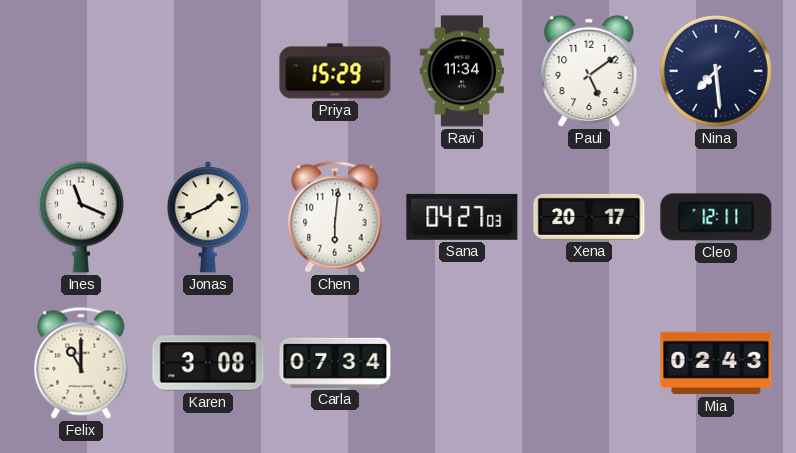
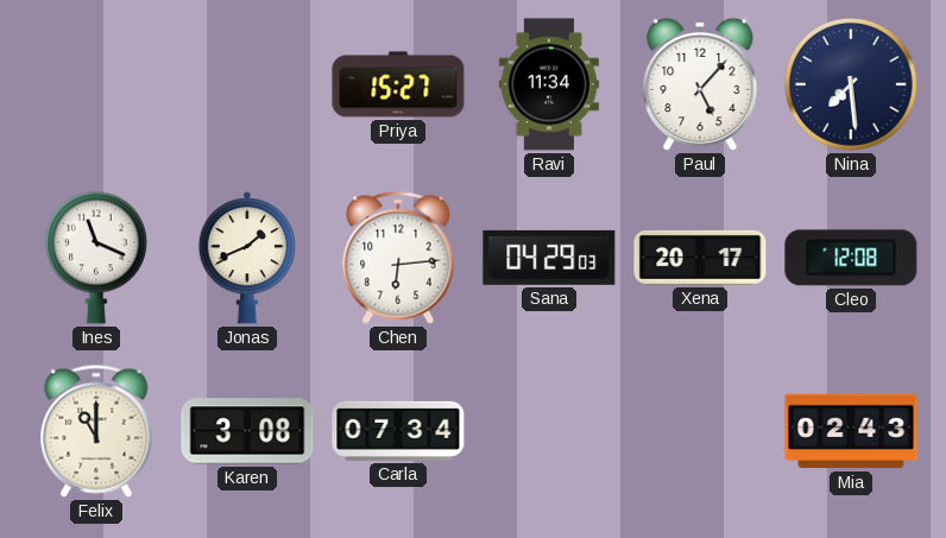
Priya: 15:29 -> 15:27 (398, 84)
Paul: 5:09 -> 5:07 (700, 84)
Chen: 6:01 -> 6:14 (398, 258)
Sana: 04:27 -> 04:29 (549, 258)
Cleo: 12:11 -> 12:08 (851, 258)
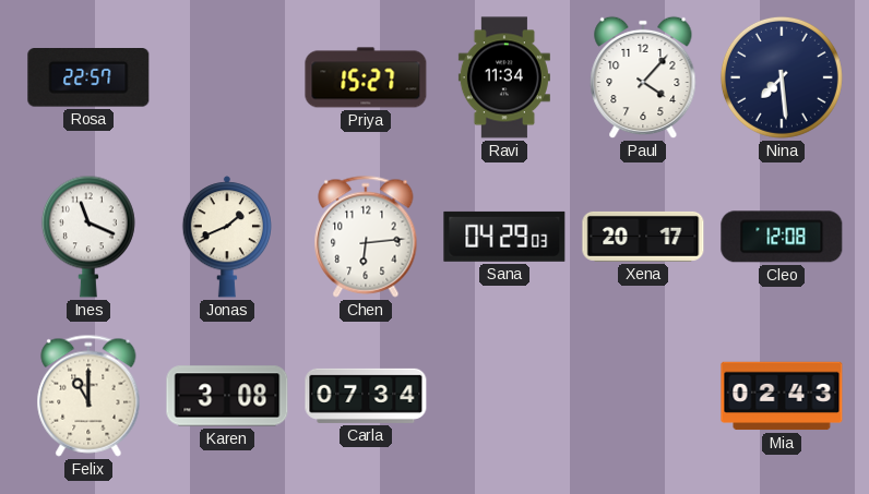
Rosa: none -> 22:57 (88, 79)
Paul: 5:07 -> 4:07 (643, 77)
